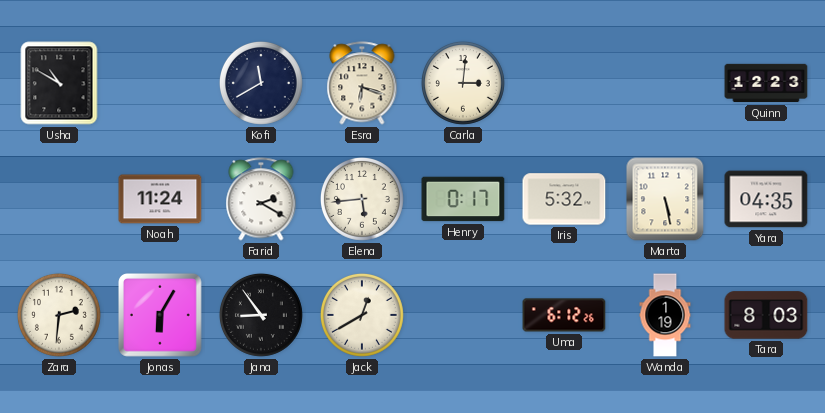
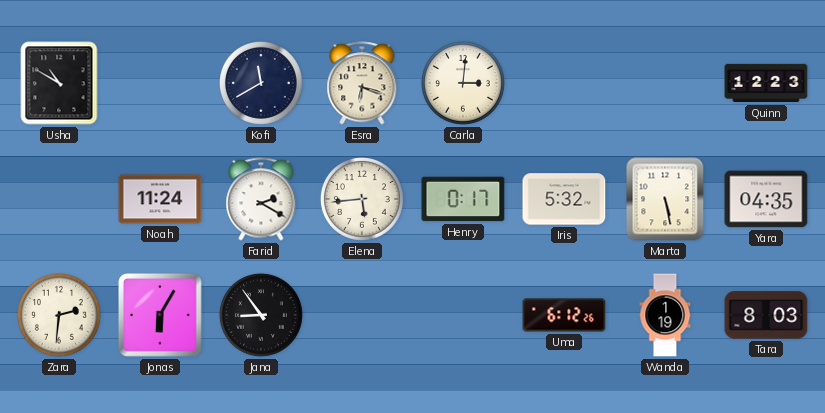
Jack: 12:40 -> none (362, 315)
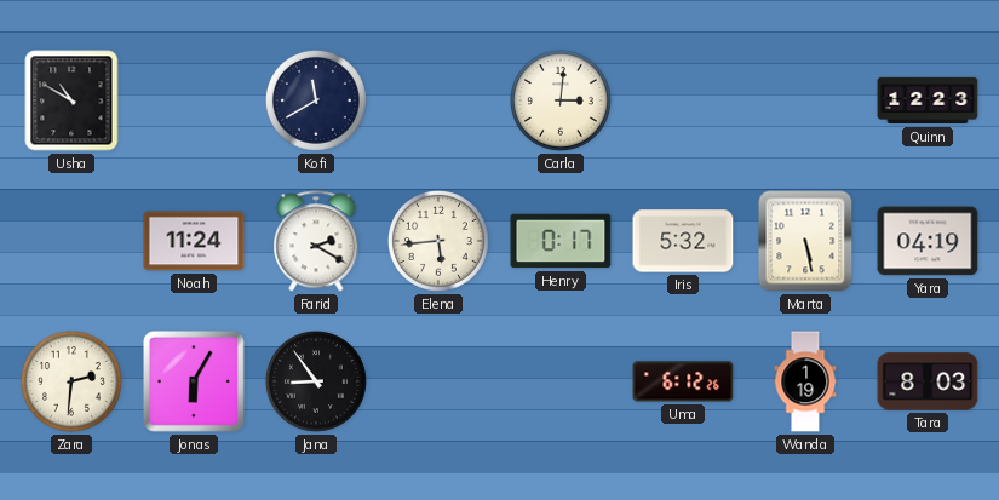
Esra: 6:18 -> none (362, 83)
Yara: 04:35 -> 04:19 (928, 241)
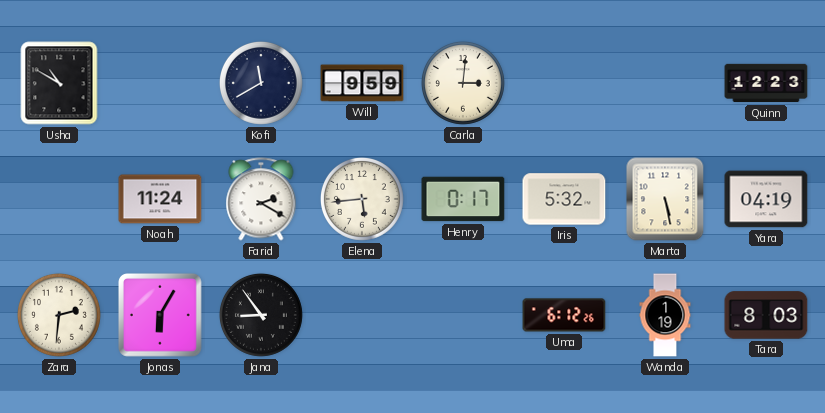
Will: none -> 9:59 (362, 83)
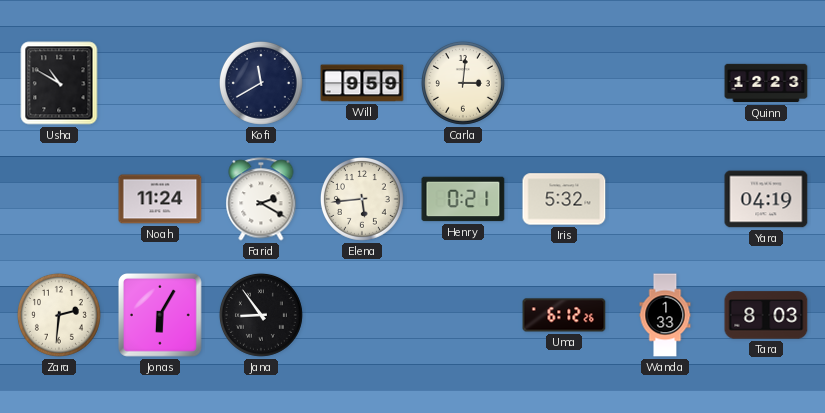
Henry: 0:17 -> 0:21 (463, 199)
Marta: 5:28 -> none (665, 199)
Wanda: 1:19 -> 1:33 (665, 315)
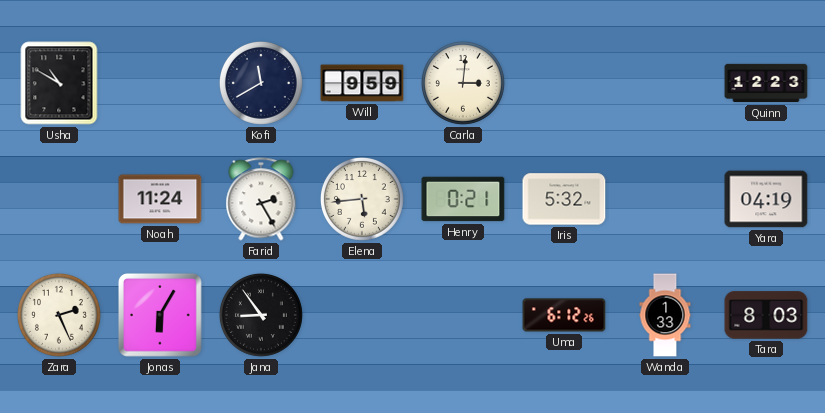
Farid: 2:20 -> 2:25 (261, 199)
Zara: 2:31 -> 2:26 (59, 315)
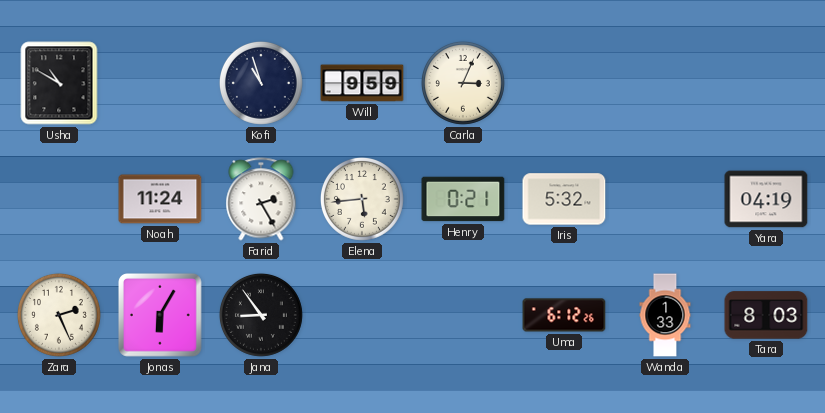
Kofi: 11:40 -> 10:57 (261, 83)
Carla: 3:01 -> 3:04 (463, 83)
Quinn: 12:23 -> none (766, 83)
